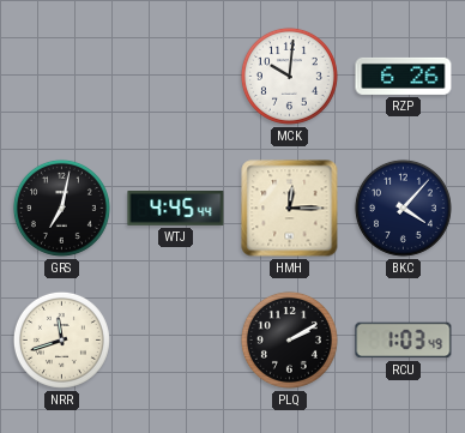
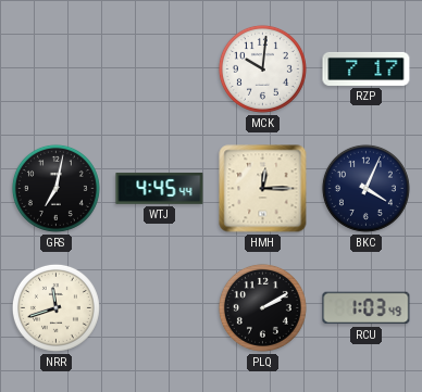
RZP: 6:26 -> 7:17 (367, 68)
BKC: 4:07 -> 4:04 (365, 188)
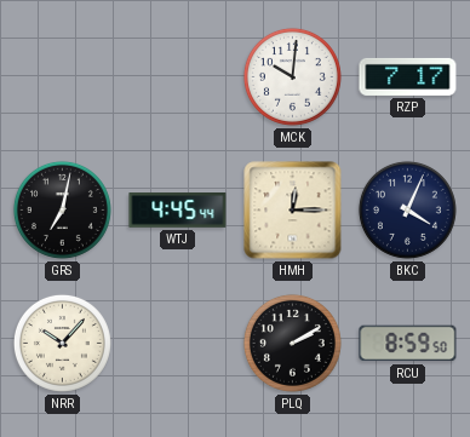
NRR: 11:42 -> 10:07 (62, 343)
RCU: 1:03 -> 8:59 (408, 344)
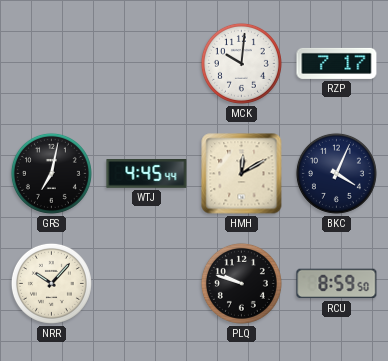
HMH: 12:15 -> 12:10 (242, 174)
PLQ: 2:10 -> 9:48 (241, 283)
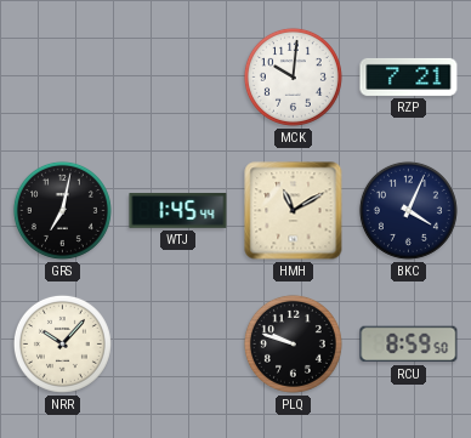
RZP: 7:17 -> 7:21 (409, 76)
WTJ: 4:45 -> 1:45 (178, 211)
HMH: 12:10 -> 11:10 (294, 211)
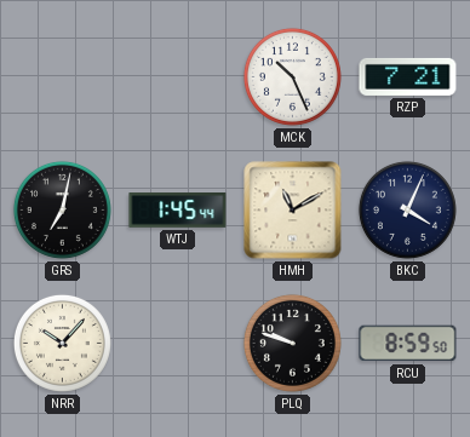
MCK: 10:01 -> 10:26 (292, 76)
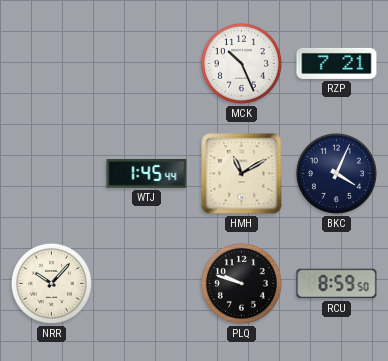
GRS: 7:02 -> none (62, 209)
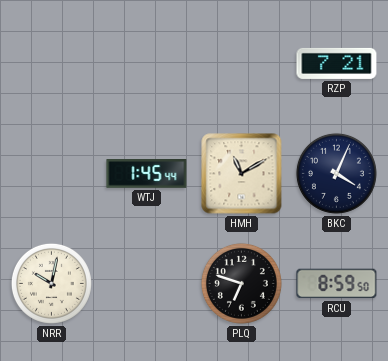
MCK: 10:26 -> none (241, 63)
NRR: 10:07 -> 10:02 (51, 283)
PLQ: 9:48 -> 6:48 (241, 283)
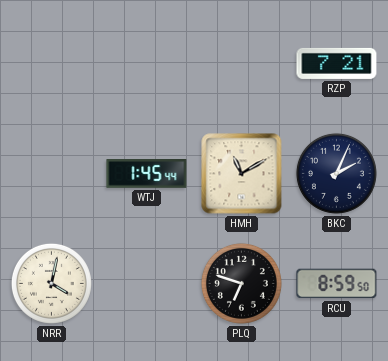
BKC: 4:04 -> 2:04 (336, 173)
NRR: 10:02 -> 4:02 (51, 283)
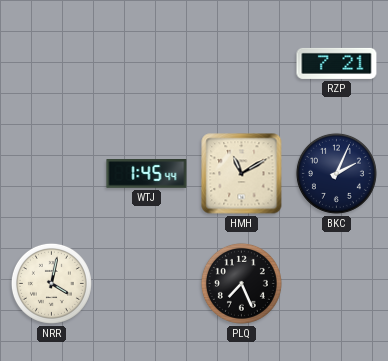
PLQ: 6:48 -> 7:26 (241, 283)
RCU: 8:59 -> none (337, 284)
